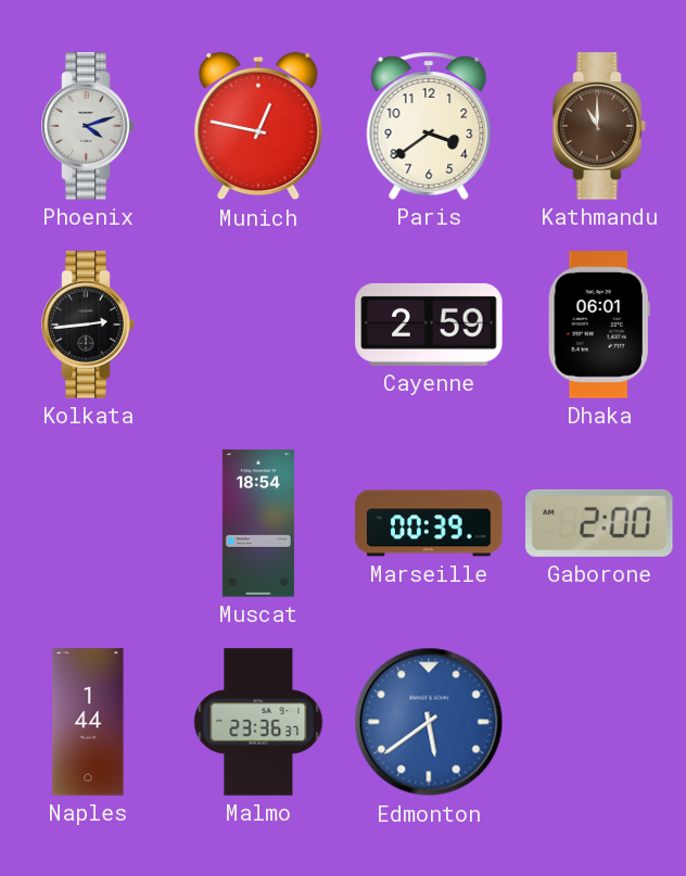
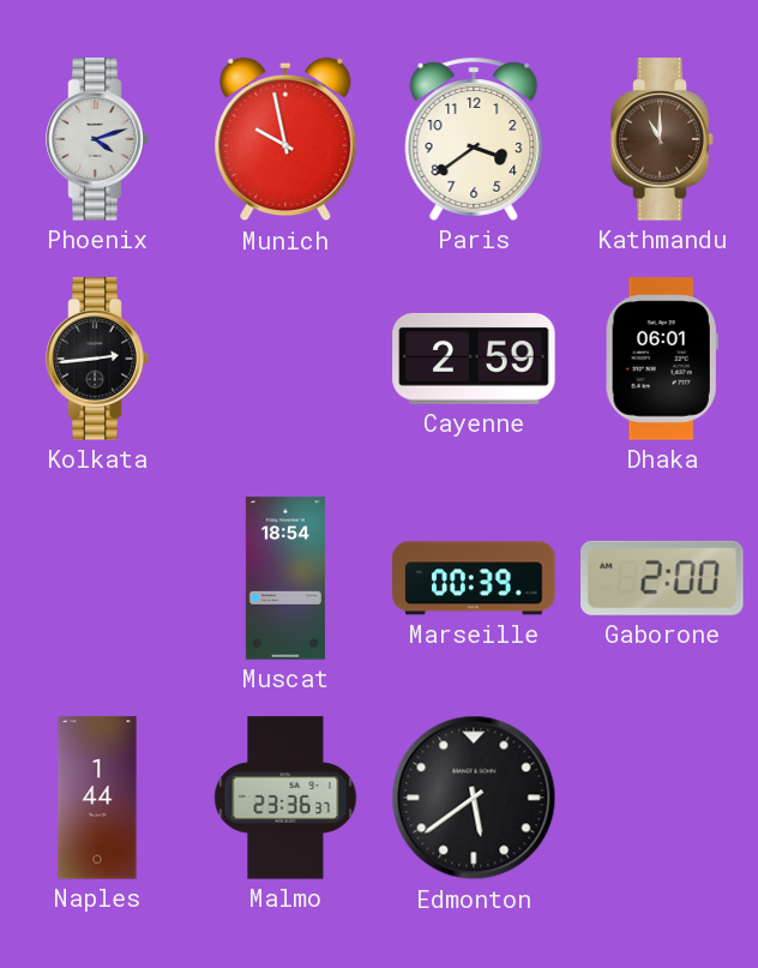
Munich: 12:47 -> 9:58 (285, 139)
Edmonton dial: blue -> black (474, 798)
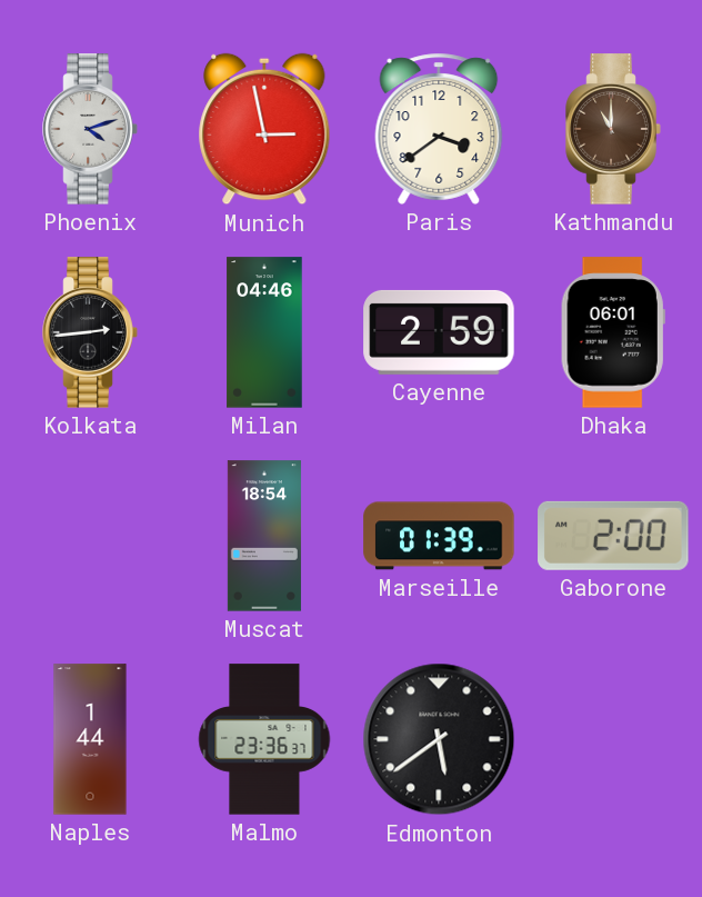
Munich: 9:58 -> 2:58 (264, 129)
Milan: none -> 04:46 (264, 332)
Marseille: 00:39 -> 01:39 (439, 536)
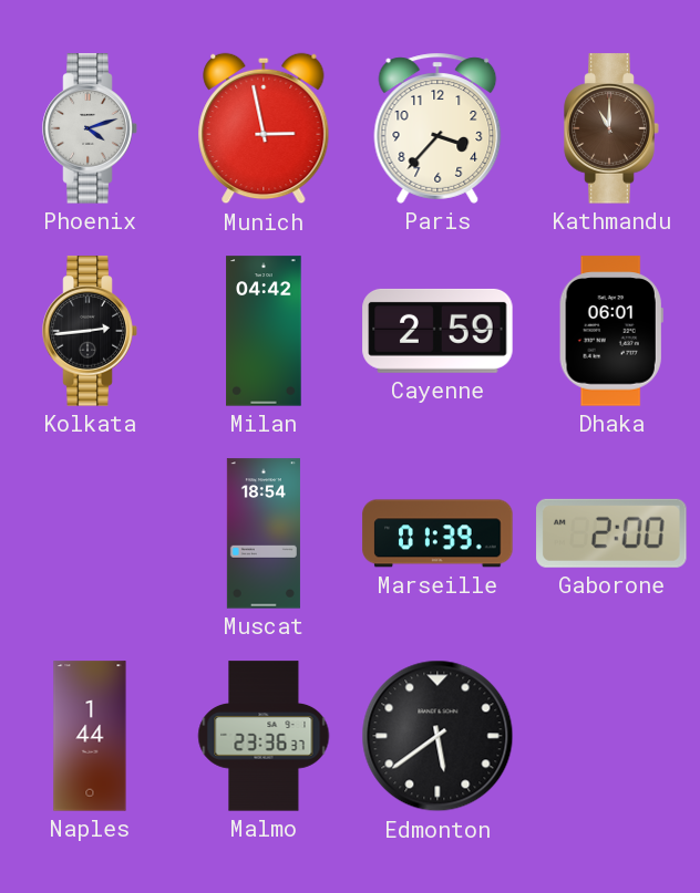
Paris: 3:39 -> 3:37 (437, 128)
Milan: 04:46 -> 04:42 (264, 331)
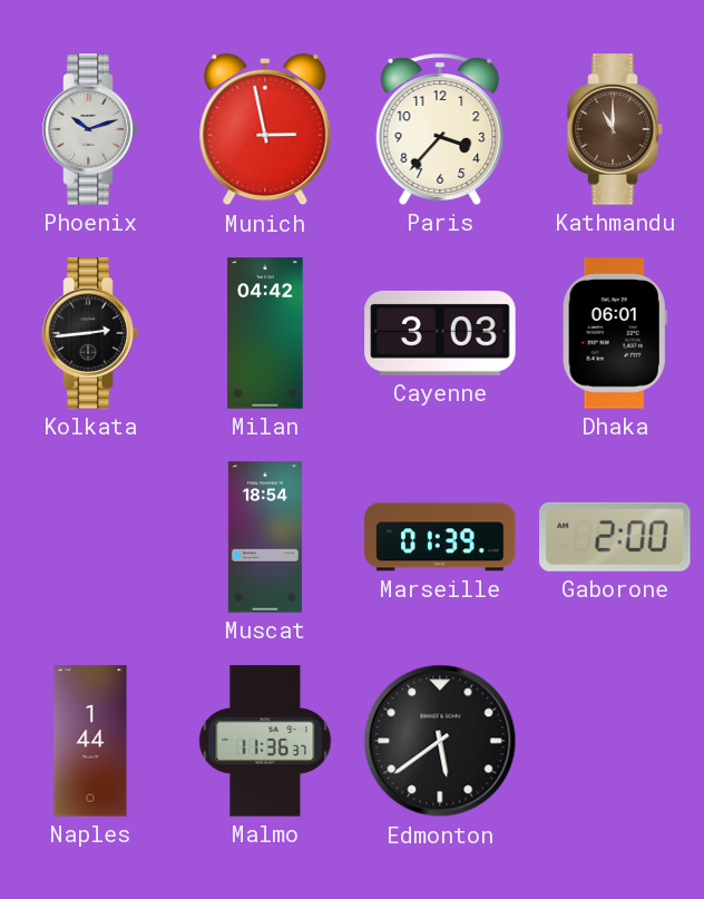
Phoenix: 4:12 -> 10:12 (90, 129)
Cayenne: 2:59 -> 3:03 (440, 333)
Malmo: 23:36 -> 11:36 (265, 741)
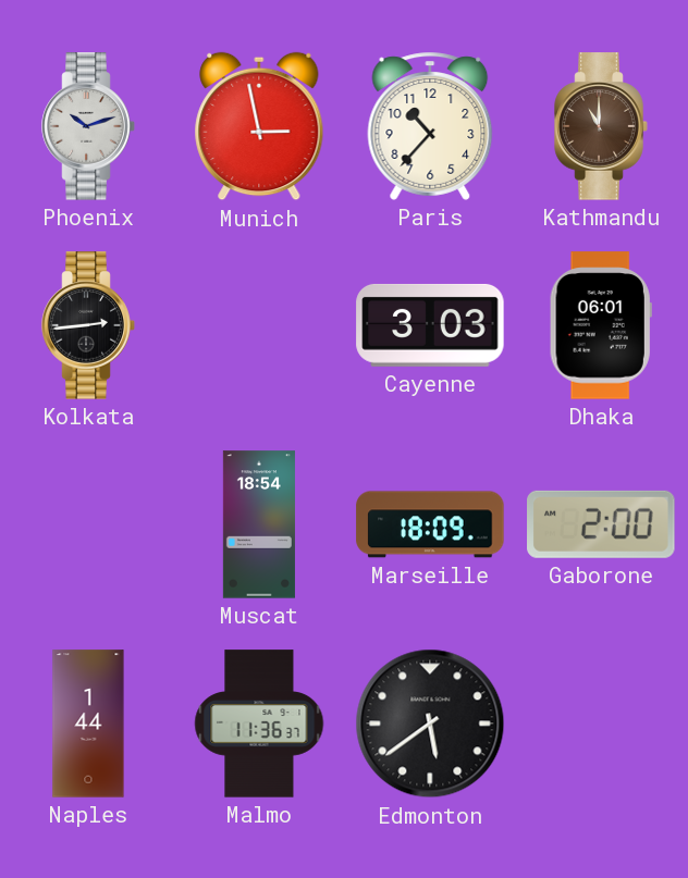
Paris: 3:37 -> 10:37 (430, 126)
Milan: 04:42 -> none (265, 333)
Marseille: 01:39 -> 18:09 (430, 524)
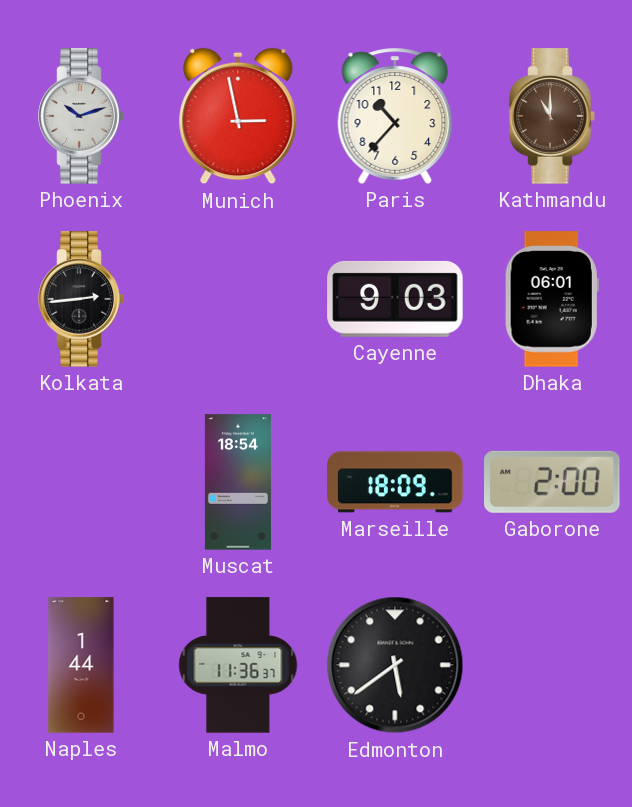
Cayenne: 3:03 -> 9:03 (395, 299)
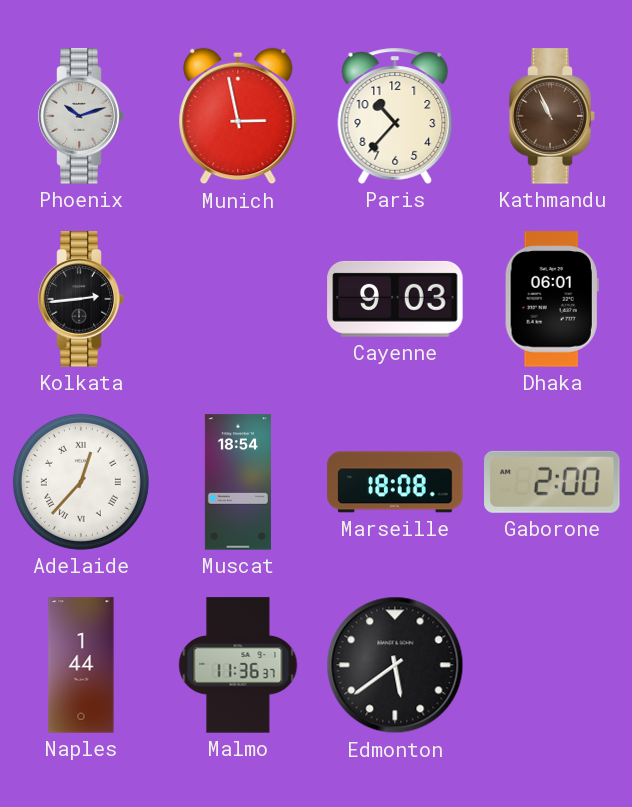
Kathmandu: 11:00 -> 10:56 (552, 116)
Adelaide: none -> 12:37 (81, 482)
Marseille: 18:09 -> 18:08 (395, 482)
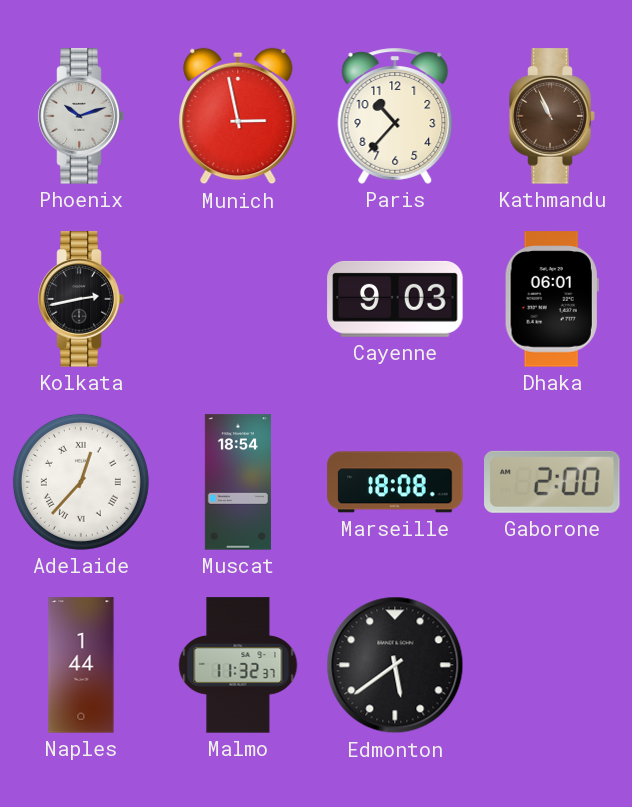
Kolkata: 2:44 -> 2:43 (81, 299)
Malmo: 11:36 -> 11:32 (238, 665)
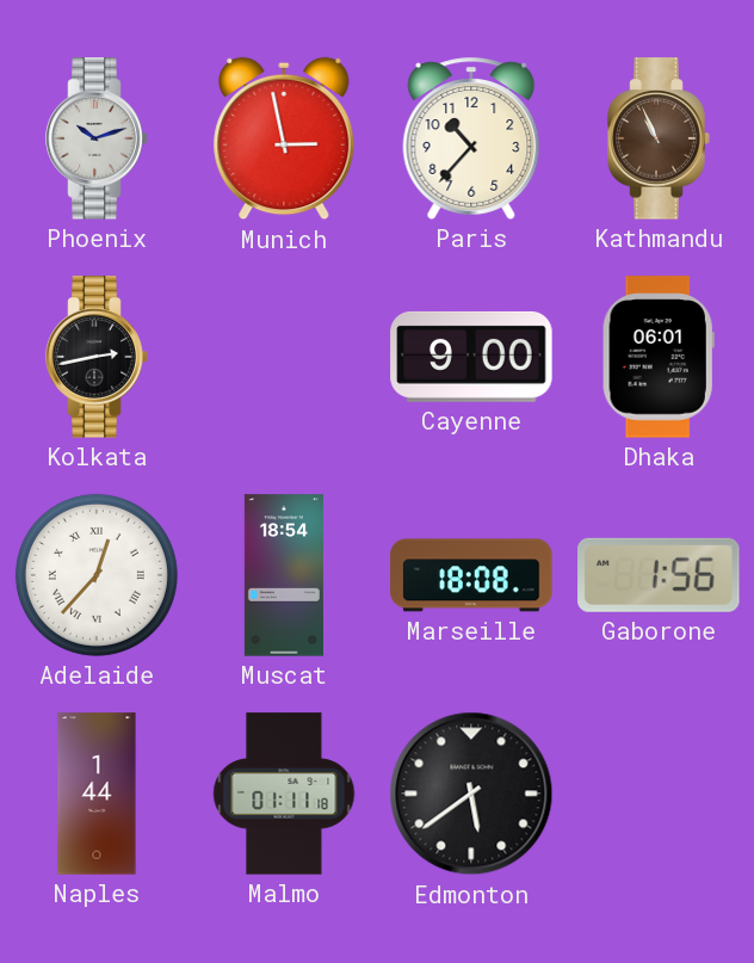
Cayenne: 9:03 -> 9:00 (471, 357)
Gaborone: 2:00 -> 1:56 (659, 575)
Malmo: 11:32 -> 01:11 (284, 794)
